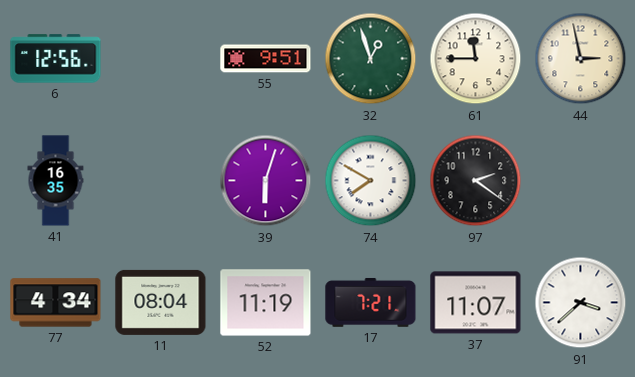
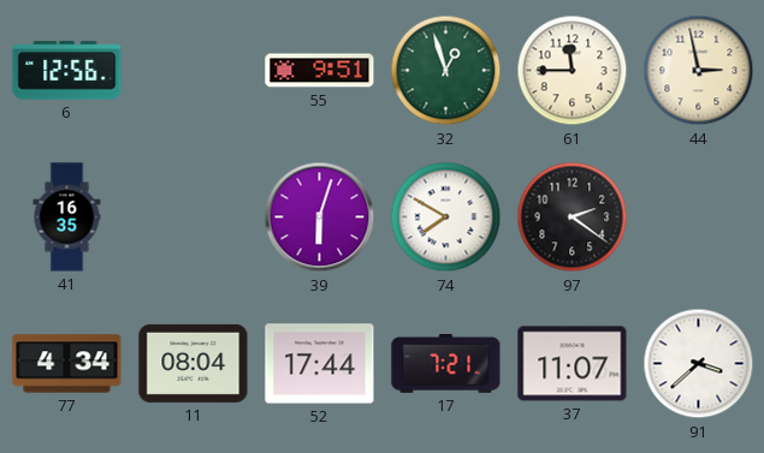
52: 11:19 -> 17:44 (320, 364)
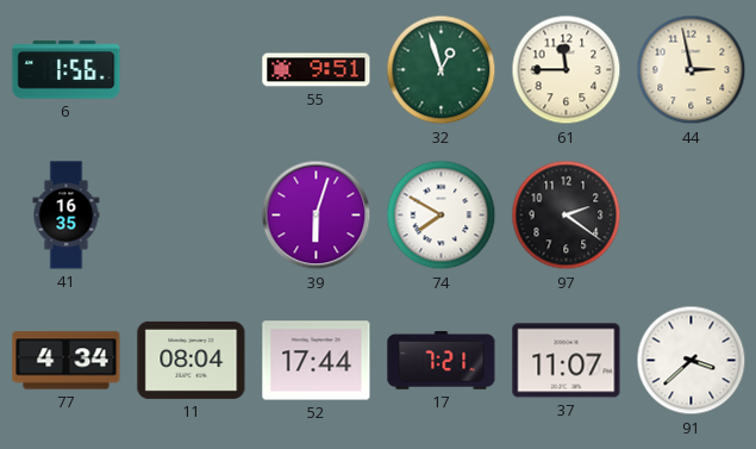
6: 12:56 -> 1:56 (67, 70)
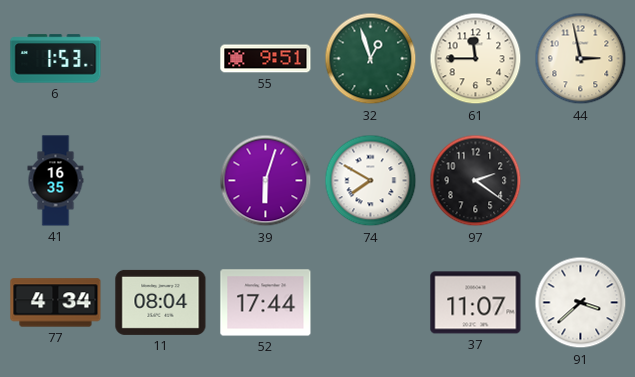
6: 1:56 -> 1:53 (56, 59)
17: 7:21 -> none (442, 361)
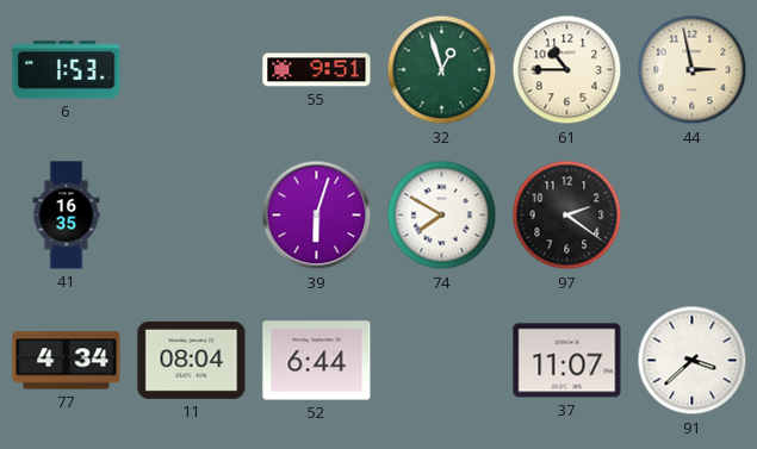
61: 11:45 -> 10:45 (567, 70)
52: 17:44 -> 6:44 (317, 361)
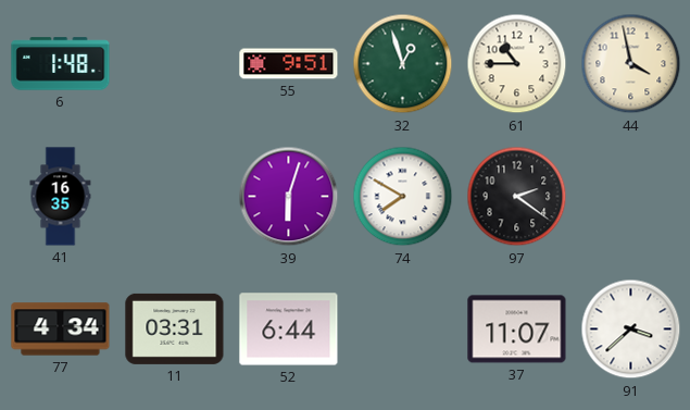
6: 1:53 -> 1:48 (61, 64)
44: 2:58 -> 3:58 (631, 64)
11: 08:04 -> 03:31 (175, 328)
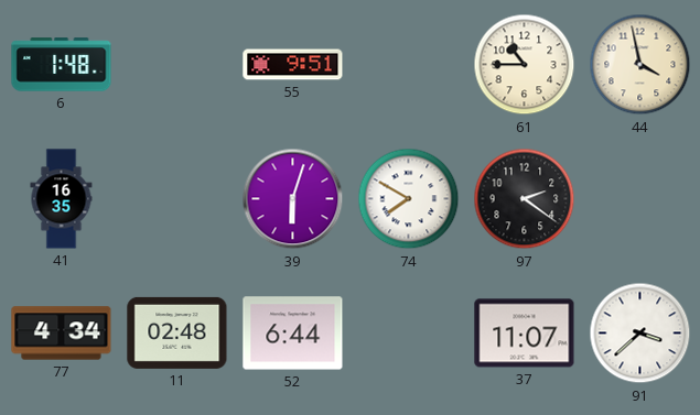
32: 12:57 -> none (403, 64)
11: 03:31 -> 02:48 (177, 332)
